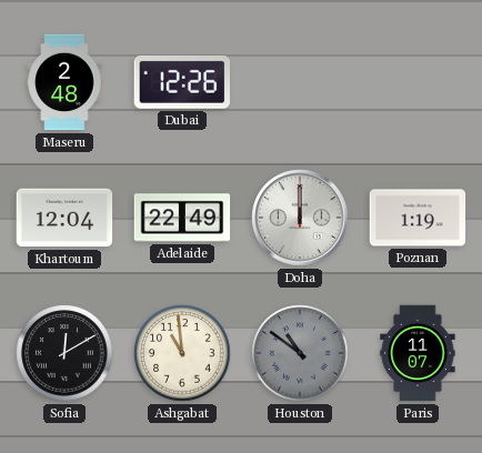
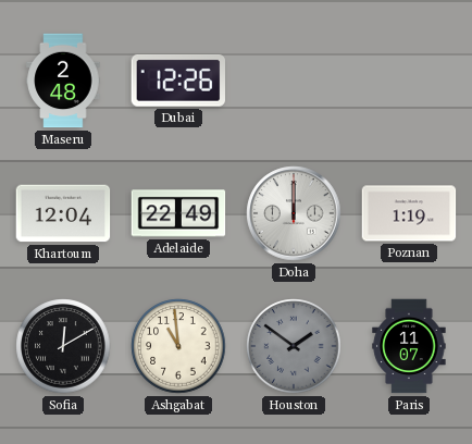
Houston: 10:51 -> 1:51 (294, 346)
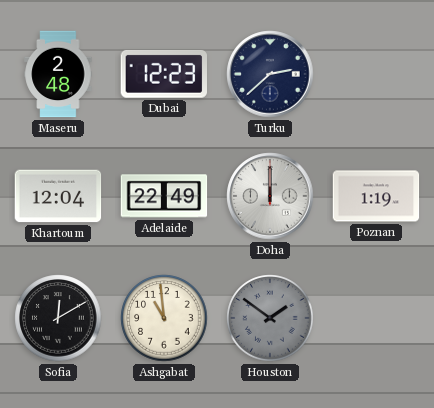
Dubai: 12:26 -> 12:23 (163, 74)
Turku: none -> 2:38 (270, 74)
Paris: 11:07 -> none (409, 346)
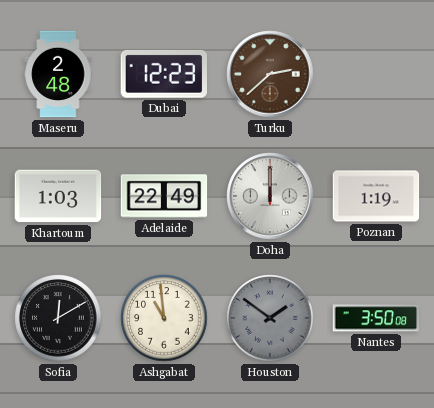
Turku dial: navy -> brown (270, 74)
Khartoum: 12:04 -> 1:03 (58, 196)
Nantes: none -> 3:50 (376, 318)
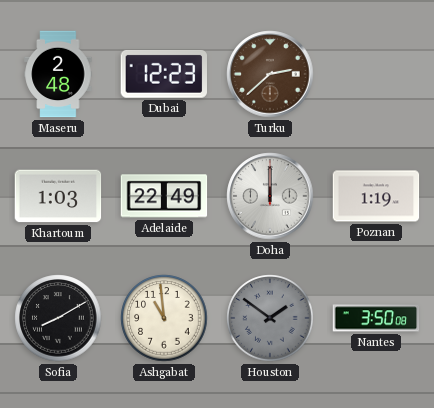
Sofia: 12:10 -> 8:10 (58, 318)
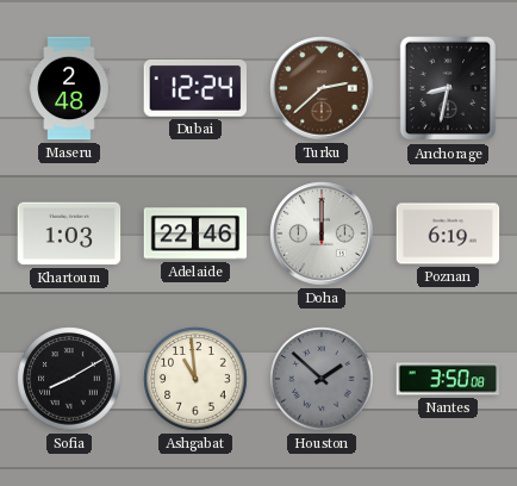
Dubai: 12:23 -> 12:24 (194, 88)
Anchorage: none -> 8:32 (448, 88)
Adelaide: 22:49 -> 22:46 (195, 233)
Poznan: 1:19 -> 6:19 (448, 233)
Houston: 1:51 -> 1:52 (322, 379)
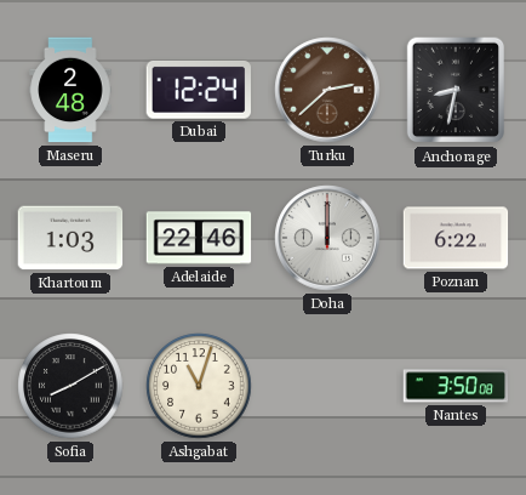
Poznan: 6:19 -> 6:22 (456, 238)
Ashgabat: 10:59 -> 11:03 (199, 386)
Houston: 1:52 -> none (322, 379)
